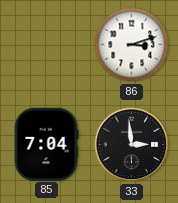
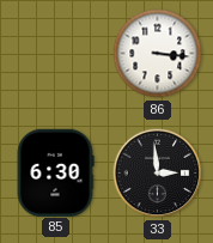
86: 3:12 -> 3:16 (158, 54)
85: 7:04 -> 6:30 (55, 172)
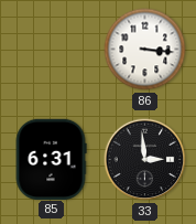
85: 6:30 -> 6:31 (51, 159)
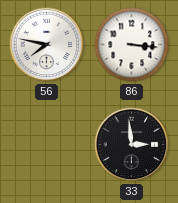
56: none -> 7:47 (47, 45)
85: 6:31 -> none (51, 159)
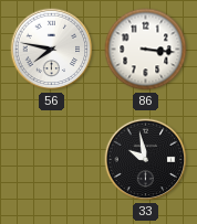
33: 2:59 -> 9:58 (146, 160)
